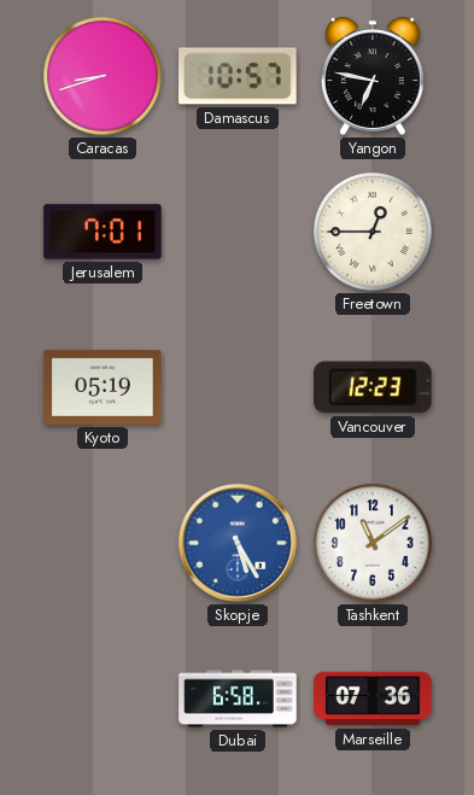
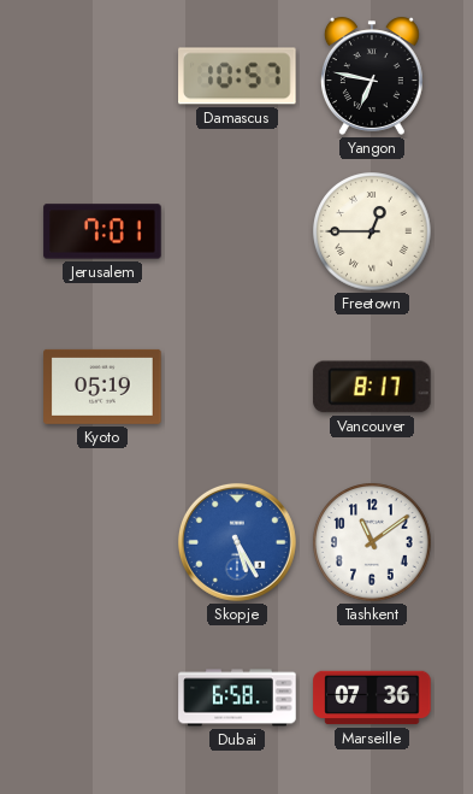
Caracas: 8:42 -> none (103, 76)
Vancouver: 12:23 -> 8:17 (372, 387)
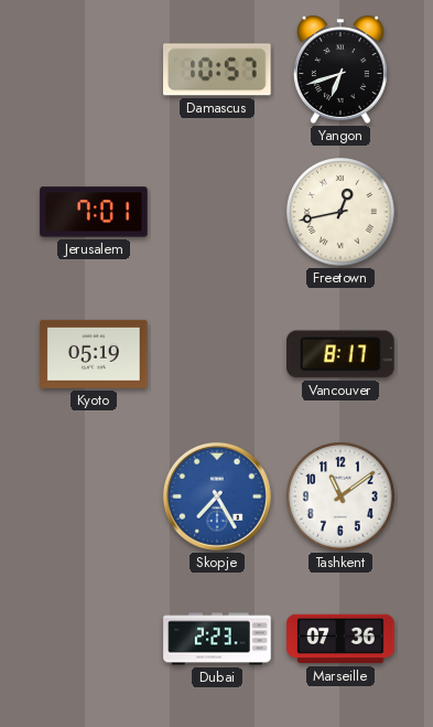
Yangon: 6:47 -> 6:42 (340, 70)
Freetown: 12:45 -> 12:43 (340, 212)
Skopje: 5:25 -> 7:25 (217, 496)
Dubai: 6:58 -> 2:23 (217, 639)
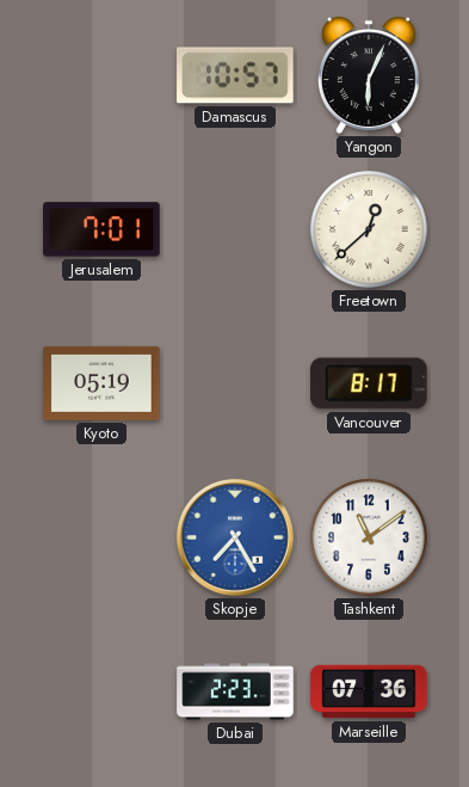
Yangon: 6:42 -> 6:04 (369, 75)
Freetown: 12:43 -> 12:38 (369, 229)
